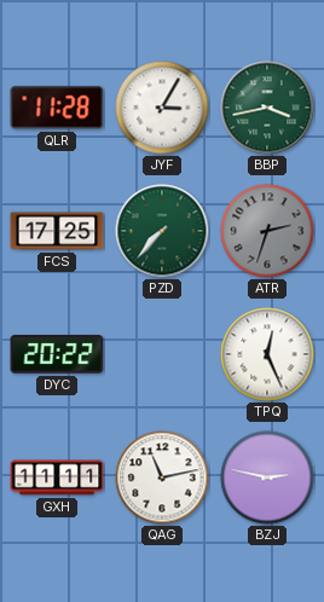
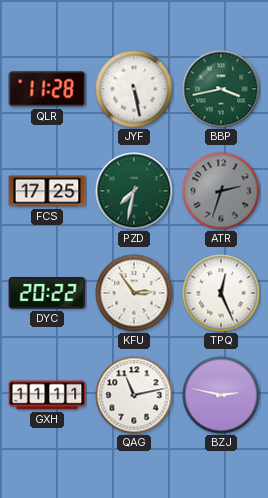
JYF: 3:05 -> 5:28 (134, 89)
PZD: 7:37 -> 7:32 (134, 191)
KFU: none -> 2:54 (134, 293)
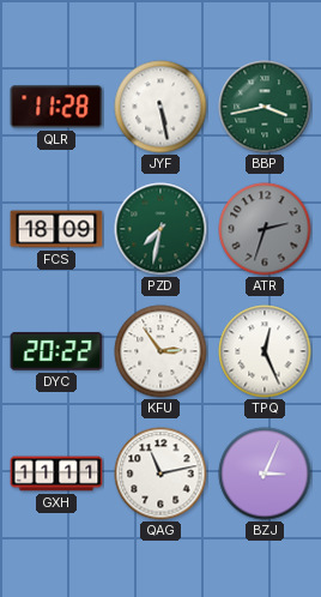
FCS: 17:25 -> 18:09 (56, 229)
BZJ: 2:47 -> 3:04 (265, 474)
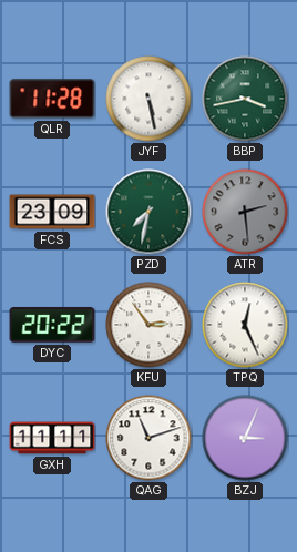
FCS: 18:09 -> 23:09 (52, 212)
ATR: 2:33 -> 2:29 (245, 212)
QAG: 11:13 -> 11:12 (148, 438)
